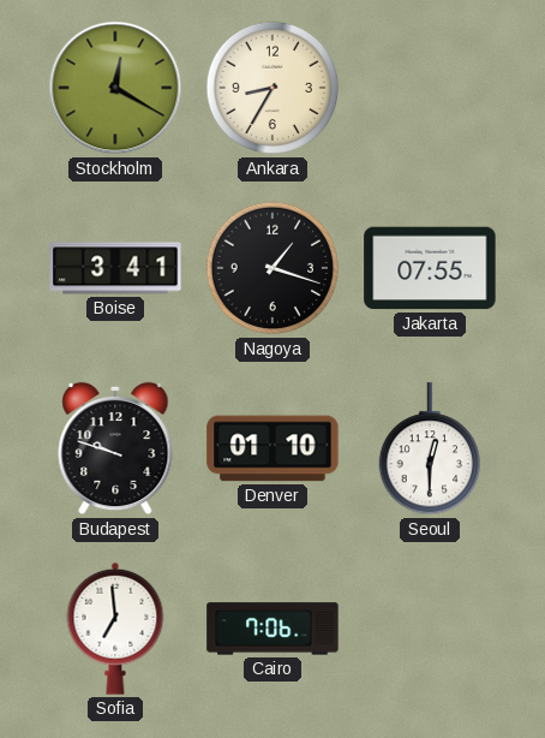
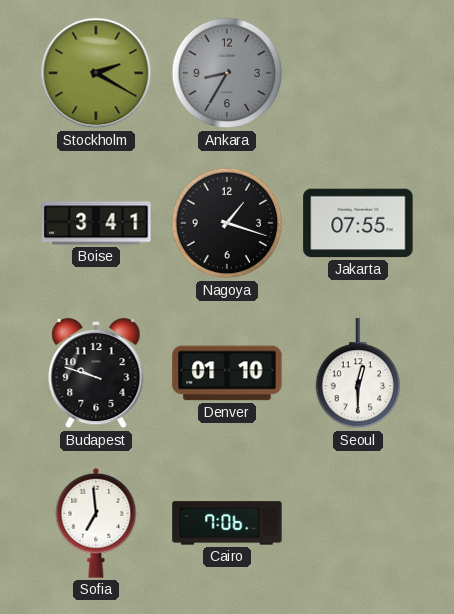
Stockholm: 12:20 -> 2:20 (96, 73)
Ankara dial: cream -> grey (227, 73)
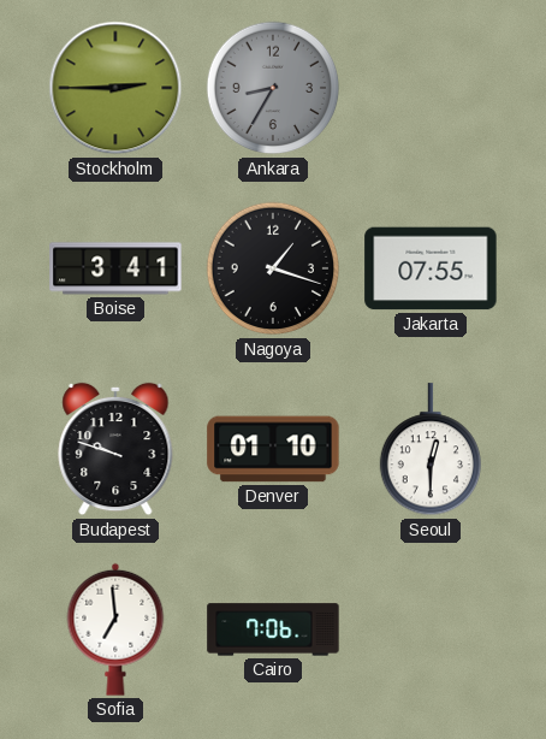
Stockholm: 2:20 -> 2:45 (115, 88)
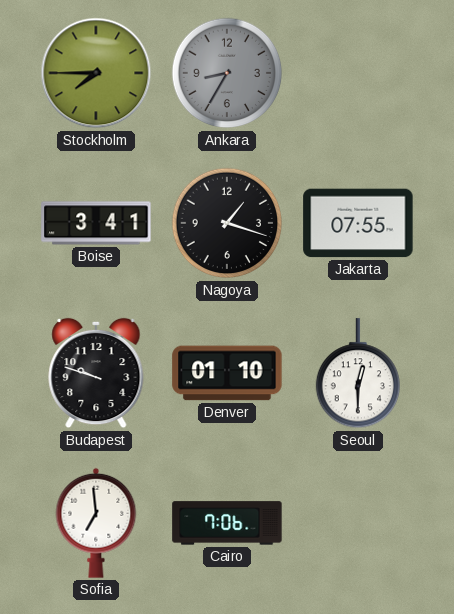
Stockholm: 2:45 -> 7:45 (96, 73)
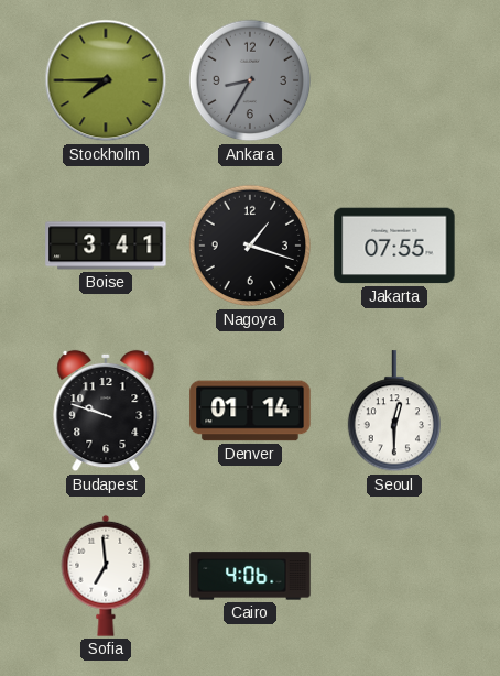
Denver: 01:10 -> 01:14 (250, 411)
Cairo: 7:06 -> 4:06 (250, 576)
